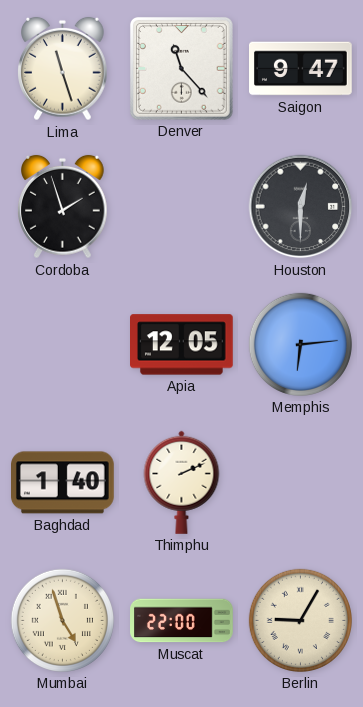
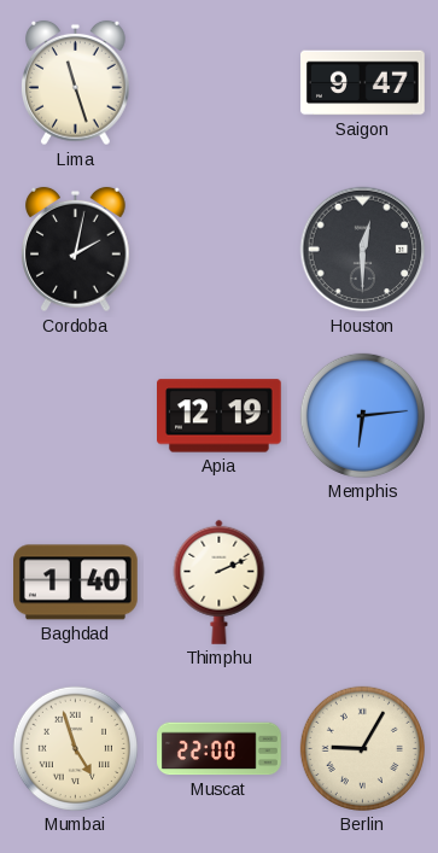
Denver: 11:23 -> none (181, 68)
Cordoba: 1:57 -> 2:02 (76, 250)
Apia: 12:05 -> 12:19 (220, 416)
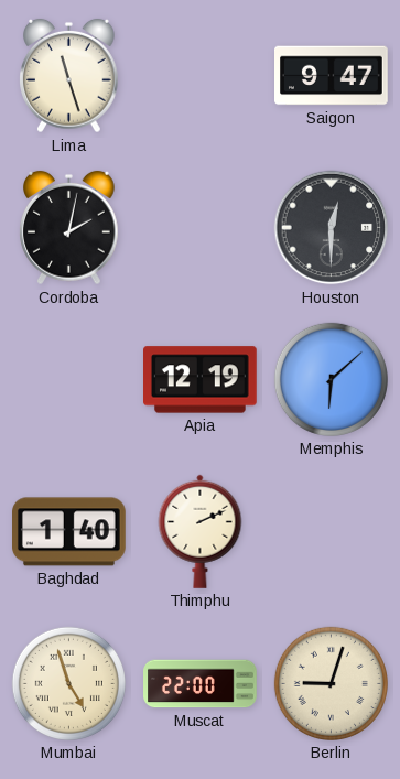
Memphis: 6:14 -> 6:08 (331, 379)
Berlin: 9:05 -> 9:03 (331, 683)
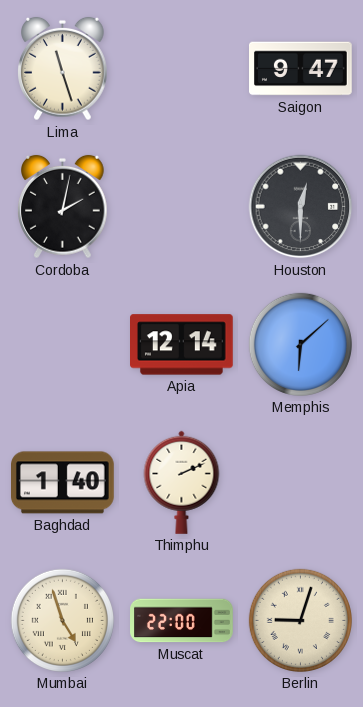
Apia: 12:19 -> 12:14 (182, 345)
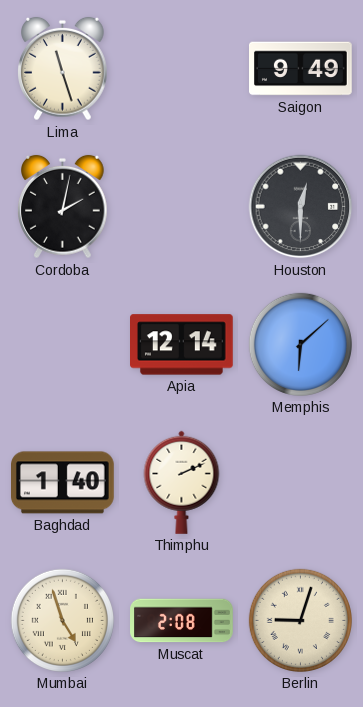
Saigon: 9:47 -> 9:49 (301, 69)
Muscat: 22:00 -> 2:08 (182, 621)
